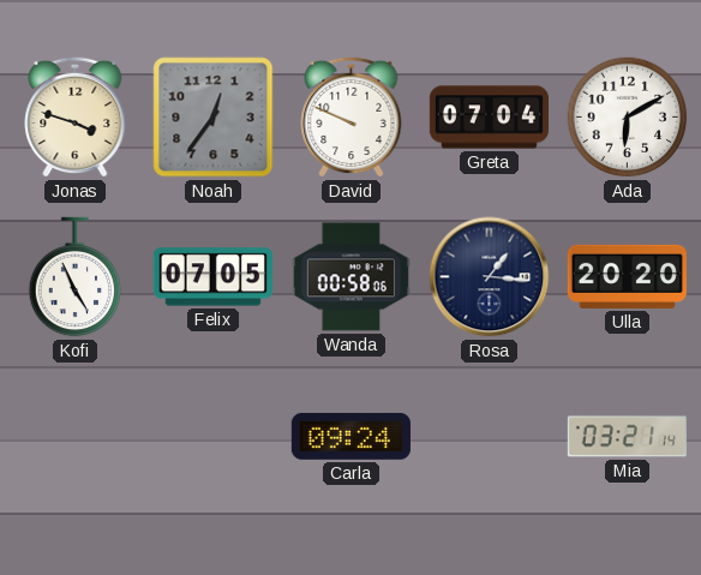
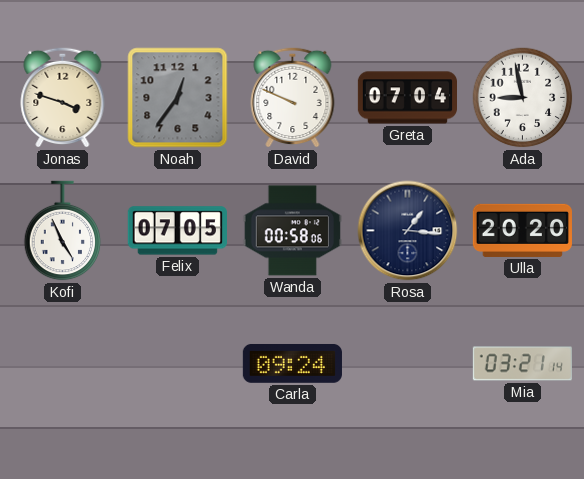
Ada: 6:10 -> 8:58 (523, 98)
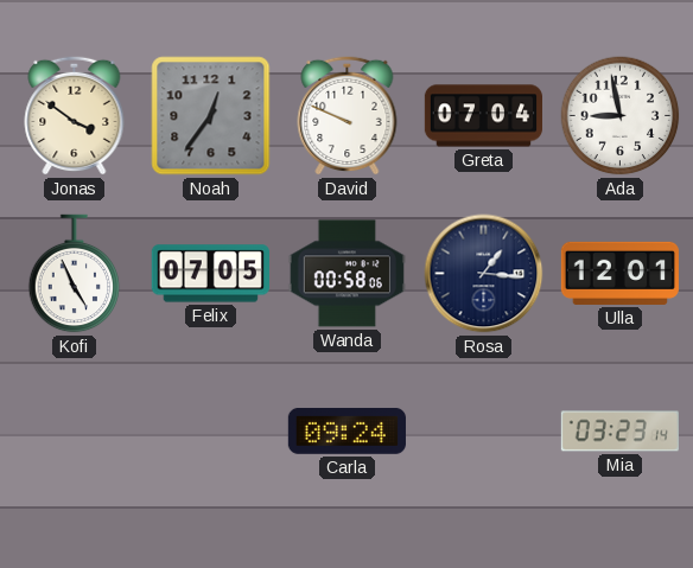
Jonas: 3:48 -> 3:51 (75, 115)
Ulla: 20:20 -> 12:01 (619, 273)
Mia: 03:21 -> 03:23 (619, 432)
